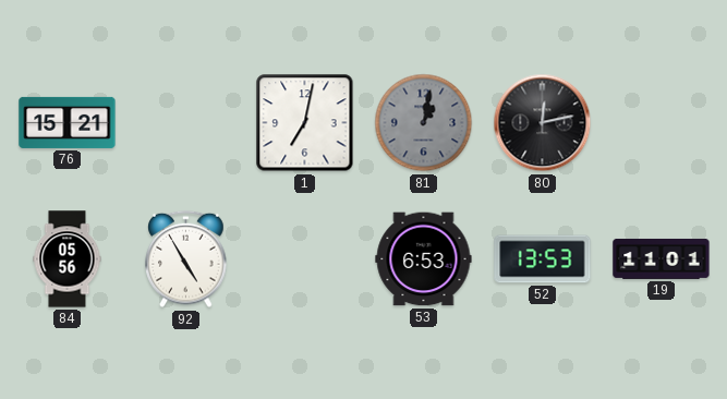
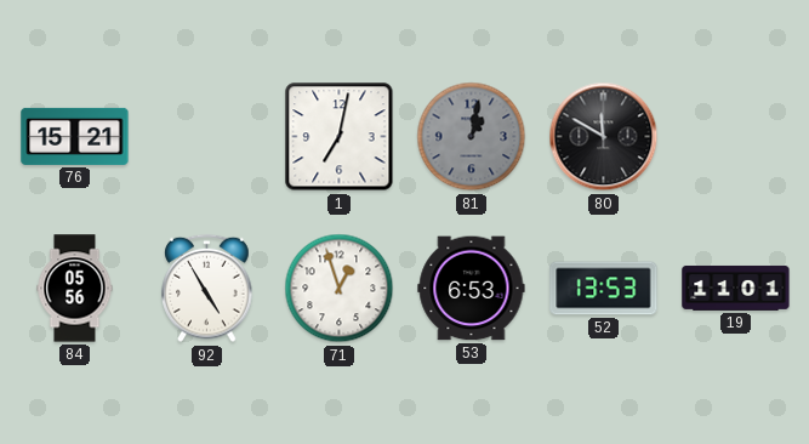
80: 12:13 -> 11:50 (604, 137)
71: none -> 12:57 (340, 289)
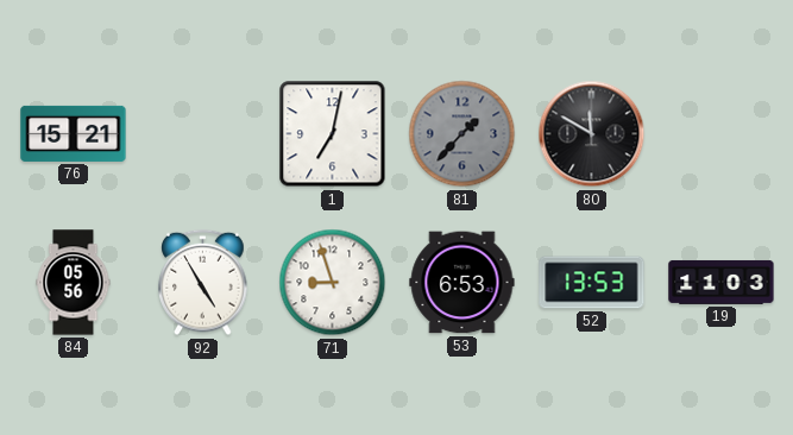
81: 1:02 -> 1:37 (462, 134)
71: 12:57 -> 8:57 (333, 283)
19: 11:01 -> 11:03 (722, 282)
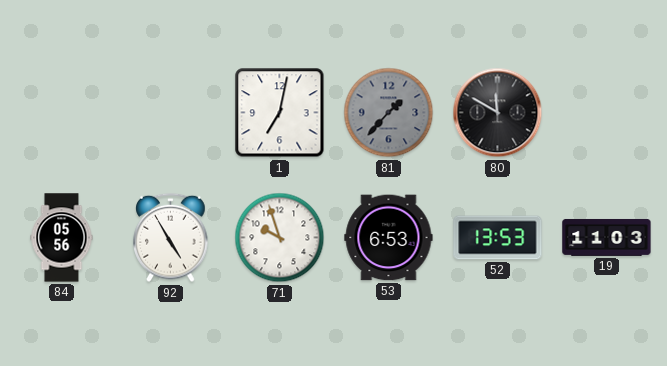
76: 15:21 -> none (74, 133)
71: 8:57 -> 9:57 (280, 238)
